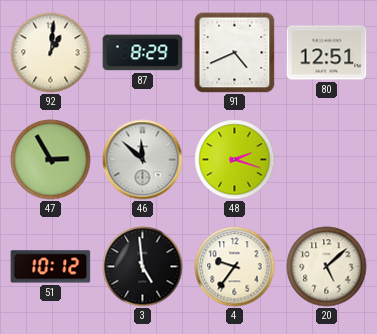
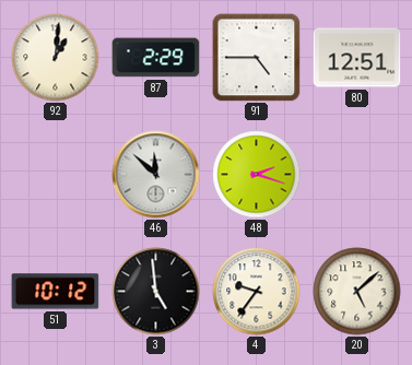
87: 8:29 -> 2:29 (156, 58)
91: 4:41 -> 4:45 (257, 58)
47: 2:55 -> none (51, 160)
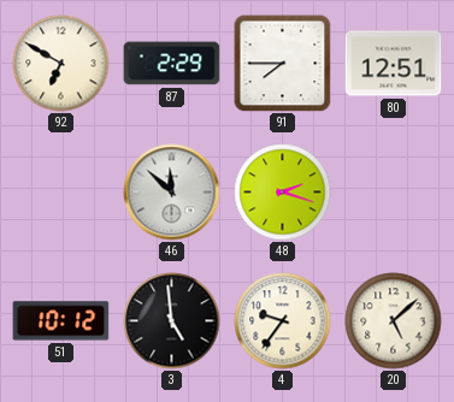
92: 1:01 -> 6:50 (61, 64)
91: 4:45 -> 7:45 (283, 64)
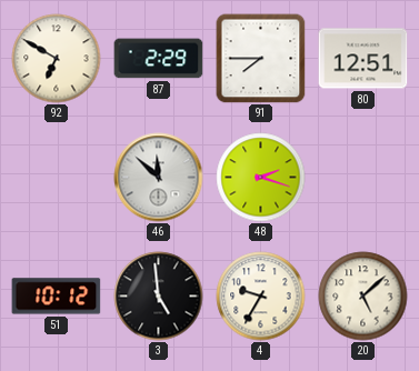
4: 9:36 -> 9:35 (261, 297)
